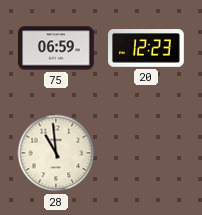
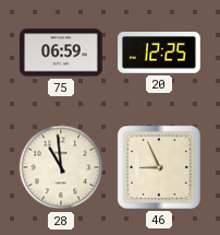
20: 12:23 -> 12:25 (160, 54)
46: none -> 8:56 (159, 167)
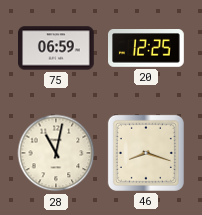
28: 10:59 -> 11:02 (56, 153)
46: 8:56 -> 8:18 (146, 153)
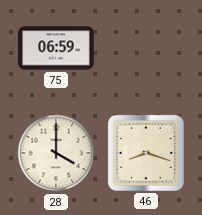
20: 12:25 -> none (147, 49)
28: 11:02 -> 4:00 (56, 153)
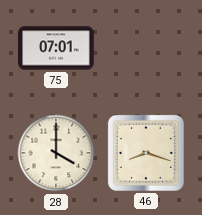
75: 06:59 -> 07:01 (56, 48)
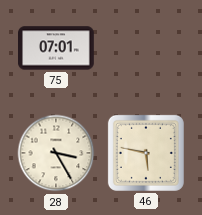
28: 4:00 -> 3:25 (56, 153)
46: 8:18 -> 5:47 (146, 153)
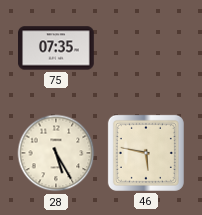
75: 07:01 -> 07:35 (56, 48)
28: 3:25 -> 5:25 (56, 153)
